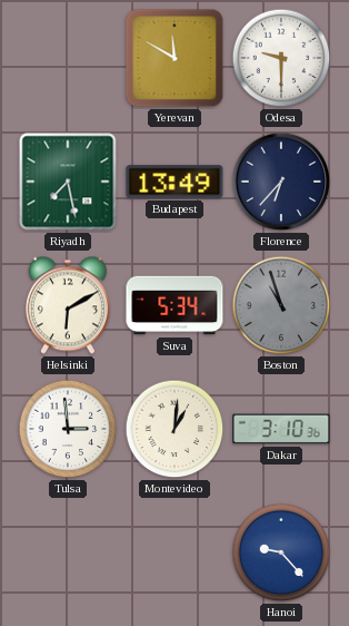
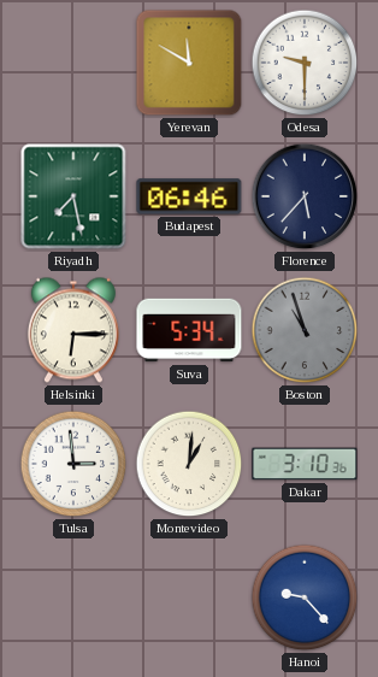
Budapest: 13:49 -> 06:46 (189, 196)
Florence: 6:37 -> 5:37 (305, 196)
Helsinki: 6:10 -> 6:15 (73, 330)
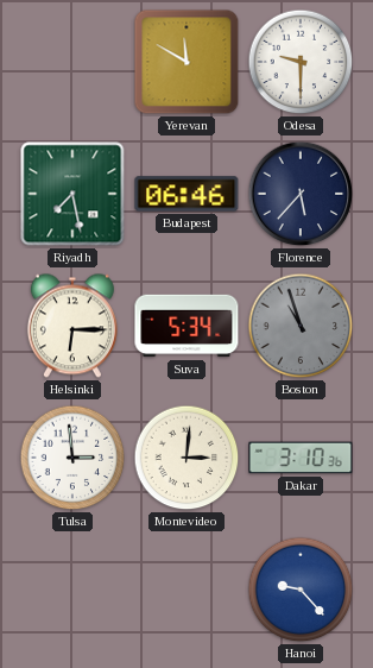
Montevideo: 1:01 -> 3:01 (186, 458)
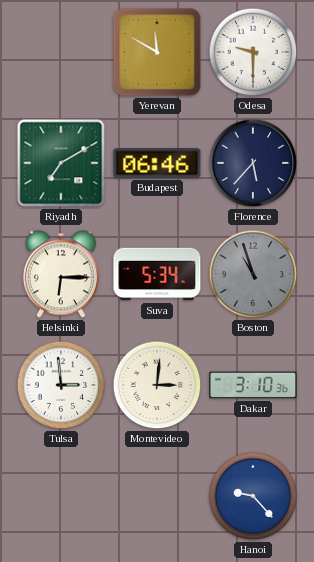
Riyadh: 7:28 -> 7:10 (61, 163)
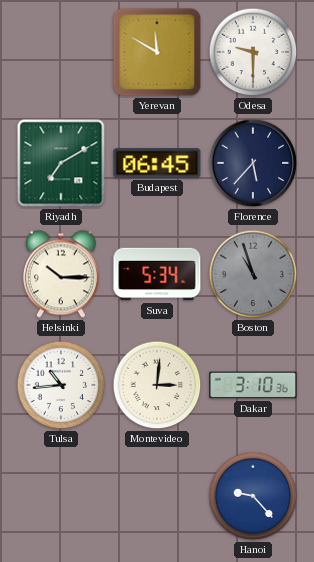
Budapest: 06:46 -> 06:45 (157, 163)
Helsinki: 6:15 -> 10:15 (61, 274)
Tulsa: 2:59 -> 10:44 (61, 385)
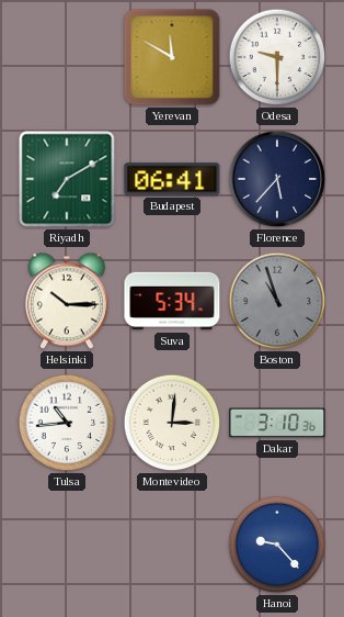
Budapest: 06:45 -> 06:41 (172, 179)
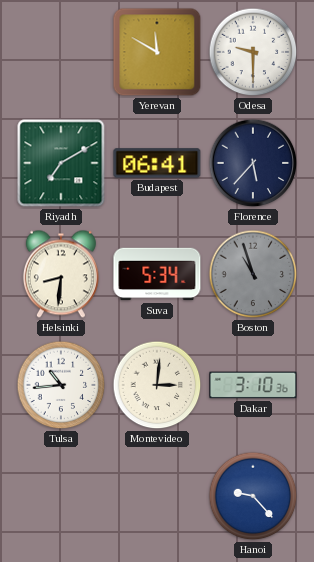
Helsinki: 10:15 -> 8:31 (61, 274)
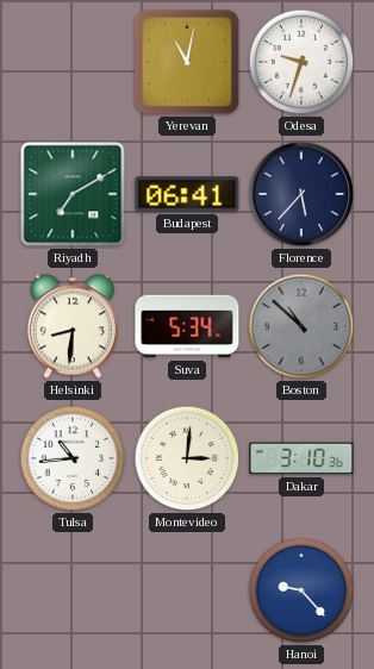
Yerevan: 11:50 -> 11:02 (187, 62)
Odesa: 9:30 -> 9:33 (301, 62)
Boston: 10:57 -> 10:52 (301, 326)
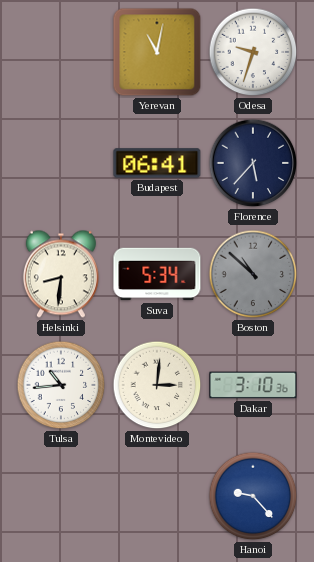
Riyadh: 7:10 -> none (73, 194)
